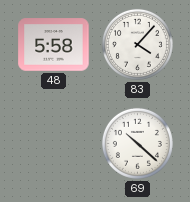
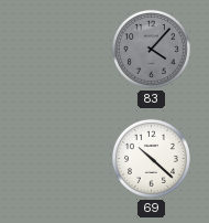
48: 5:58 -> none (54, 45)
83 dial: white -> grey (151, 49)
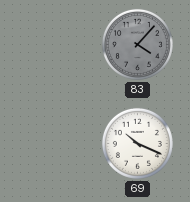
69: 10:22 -> 10:19 (137, 143)
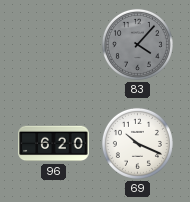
96: none -> 6:20 (54, 144)
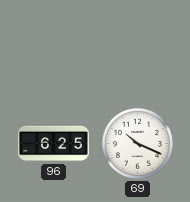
83: 4:07 -> none (137, 44)
96: 6:20 -> 6:25 (54, 144)
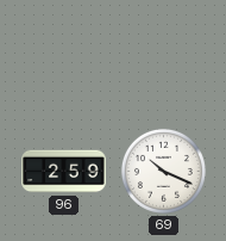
96: 6:25 -> 2:59 (64, 172)
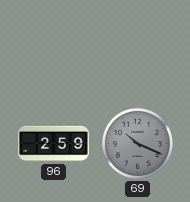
69 dial: white -> grey (137, 143)
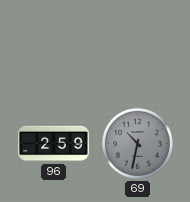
69: 10:19 -> 10:32 (137, 143)
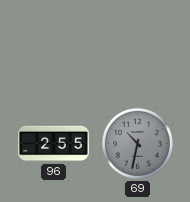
96: 2:59 -> 2:55 (54, 144)
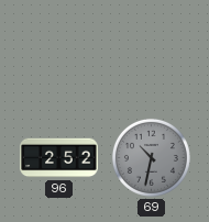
96: 2:55 -> 2:52 (59, 158)
